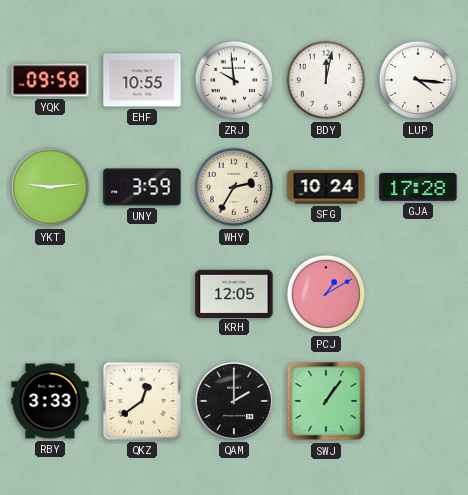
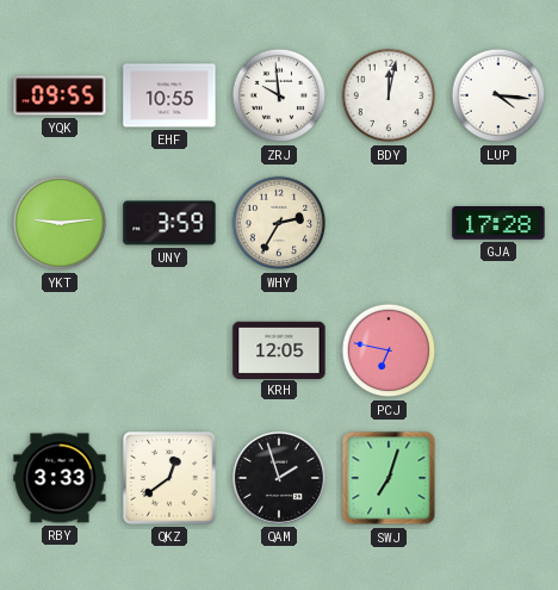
YQK: 09:58 -> 09:55 (60, 95)
SFG: 10:24 -> none (326, 187)
PCJ: 1:10 -> 6:47 (389, 350)
QAM: 2:00 -> 1:57 (279, 478)
SWJ: 1:06 -> 7:03 (389, 478)
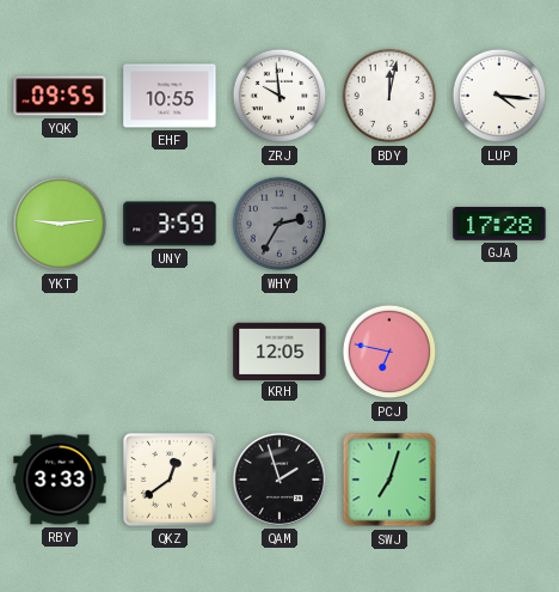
WHY dial: cream -> grey (279, 224)
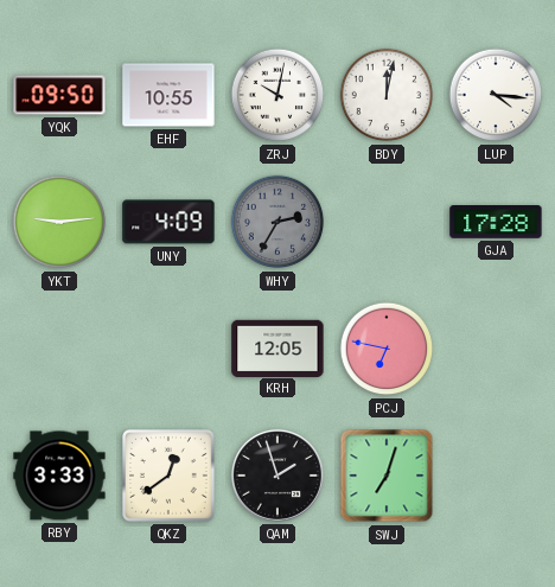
YQK: 09:55 -> 09:50 (59, 95)
ZRJ: 9:59 -> 10:02 (277, 95)
UNY: 3:59 -> 4:09 (168, 222)
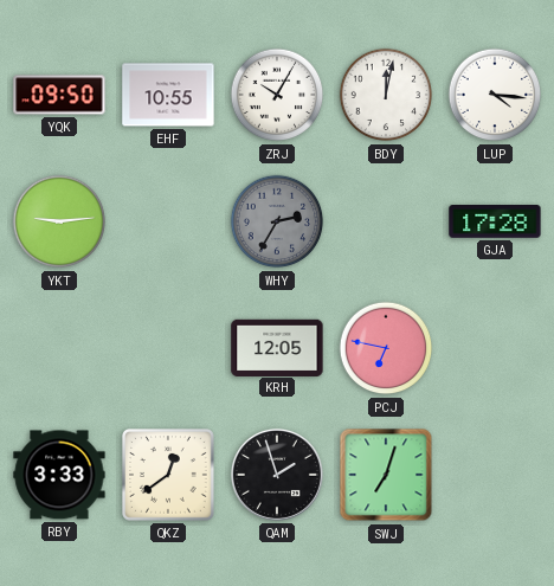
ZRJ: 10:02 -> 10:05 (277, 95)
UNY: 4:09 -> none (168, 222)
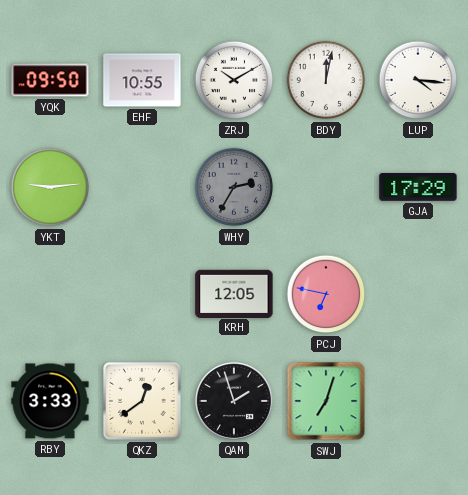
ZRJ: 10:05 -> 10:10 (234, 80)
GJA: 17:28 -> 17:29 (418, 187)
